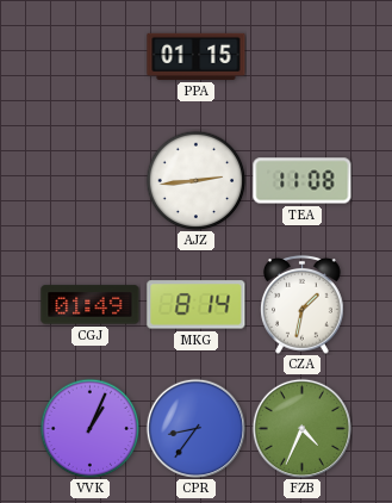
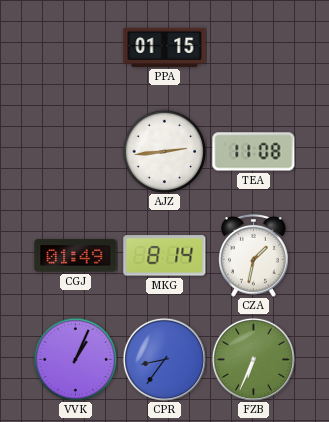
FZB: 4:34 -> 6:34 (253, 359)
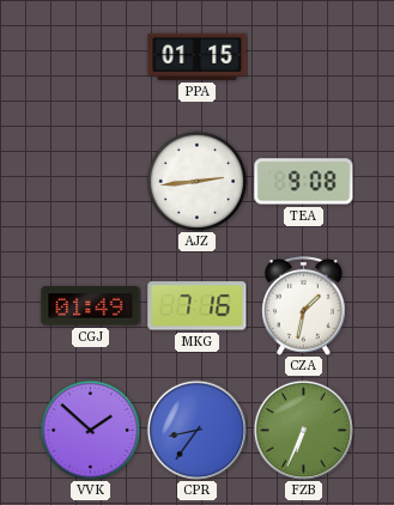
TEA: 11:08 -> 9:08 (304, 182)
MKG: 8:14 -> 7:16 (198, 306)
VVK: 1:04 -> 1:52 (90, 430)
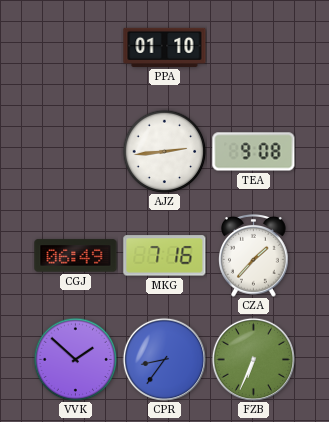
PPA: 01:15 -> 01:10 (165, 47)
CGJ: 01:49 -> 06:49 (76, 256)
CZA: 1:32 -> 1:37 (254, 255)
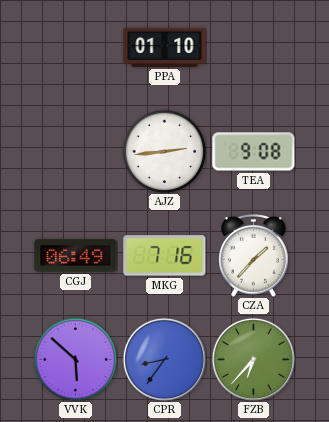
VVK: 1:52 -> 5:52 (75, 359)
FZB: 6:34 -> 6:37 (253, 359)
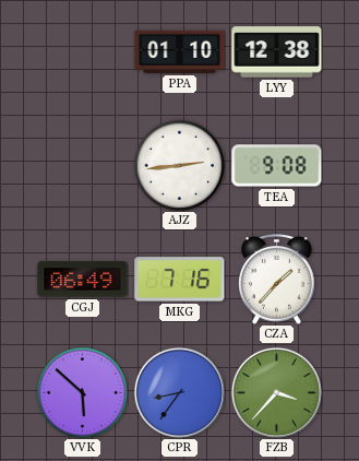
LYY: none -> 12:38 (277, 52)
FZB: 6:37 -> 3:37 (276, 392)
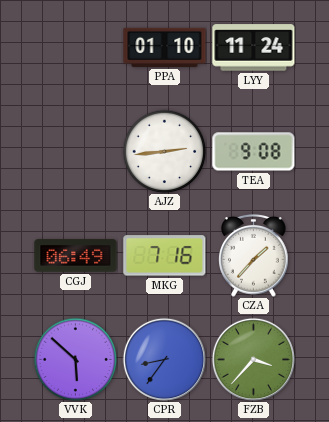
LYY: 12:38 -> 11:24 (254, 48)
